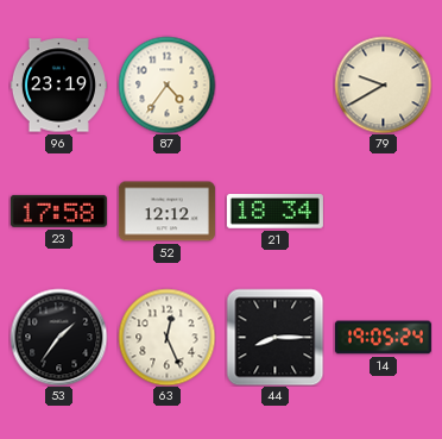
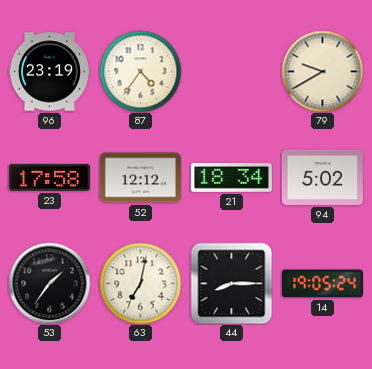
94: none -> 5:02 (322, 177)
63: 12:26 -> 7:02 (140, 283)
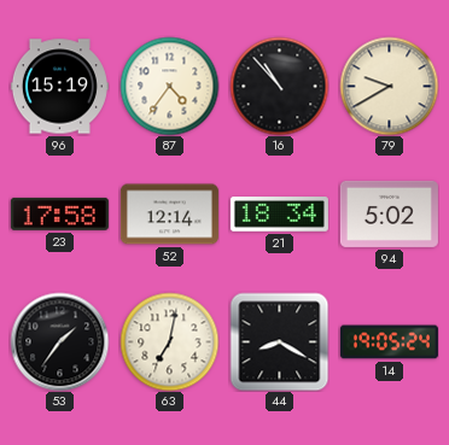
96: 23:19 -> 15:19 (59, 87)
16: none -> 10:53 (279, 86)
52: 12:12 -> 12:14 (169, 215)
44: 8:15 -> 8:20 (279, 341)
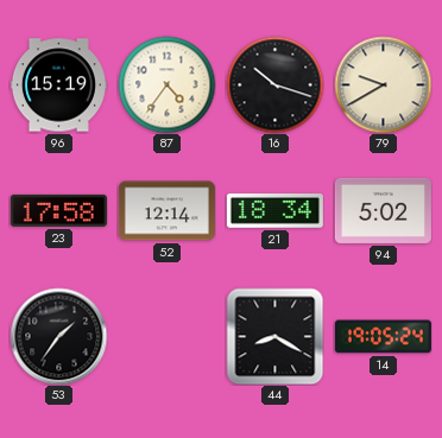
16: 10:53 -> 10:18 (274, 84)
63: 7:02 -> none (169, 341)
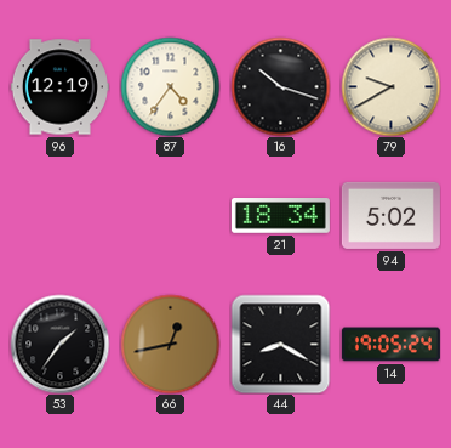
96: 15:19 -> 12:19 (59, 87)
23: 17:58 -> none (58, 210)
52: 12:14 -> none (166, 211)
66: none -> 12:43 (170, 344)
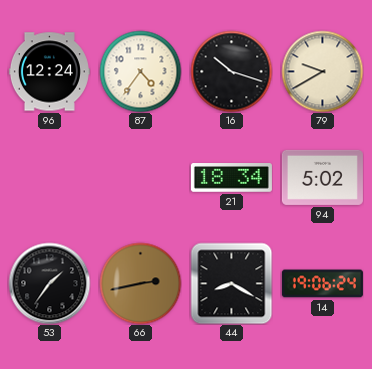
96: 12:19 -> 12:24 (49, 72)
66: 12:43 -> 2:43 (140, 283)
14: 19:05 -> 19:06 (322, 284)
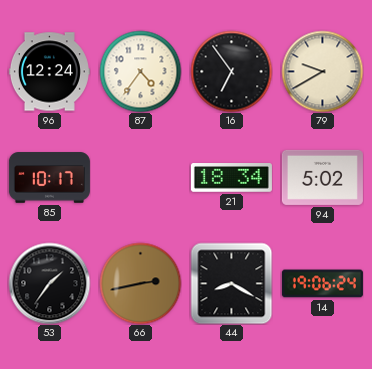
16: 10:18 -> 6:54 (231, 71)
85: none -> 10:17 (49, 178)
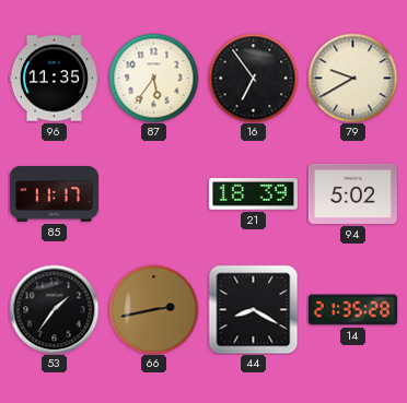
96: 12:24 -> 11:35 (54, 79)
87: 4:36 -> 5:36 (153, 78)
85: 10:17 -> 11:17 (54, 194)
21: 18:34 -> 18:39 (253, 194)
14: 19:06 -> 21:35 (352, 310)
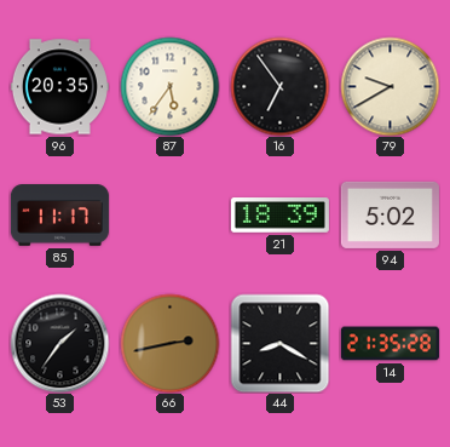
96: 11:35 -> 20:35 (59, 87)
